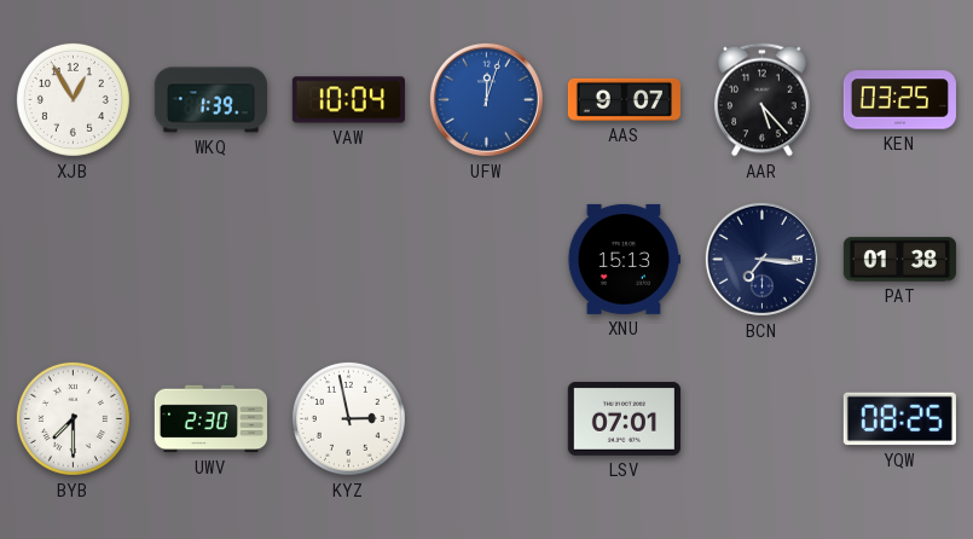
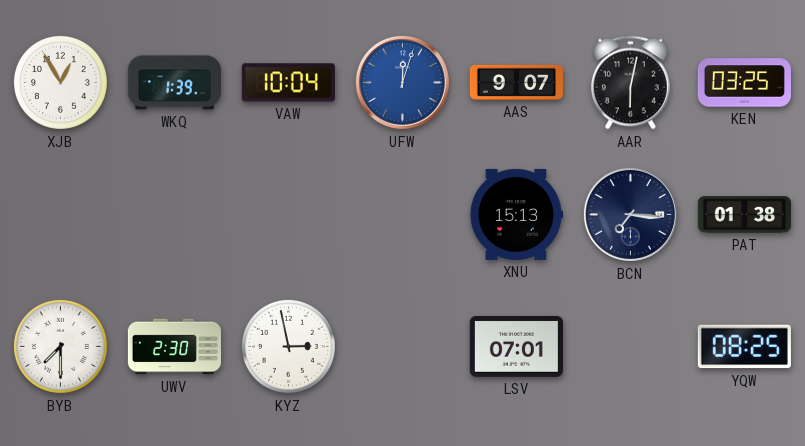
AAR: 5:23 -> 6:02 (631, 83)
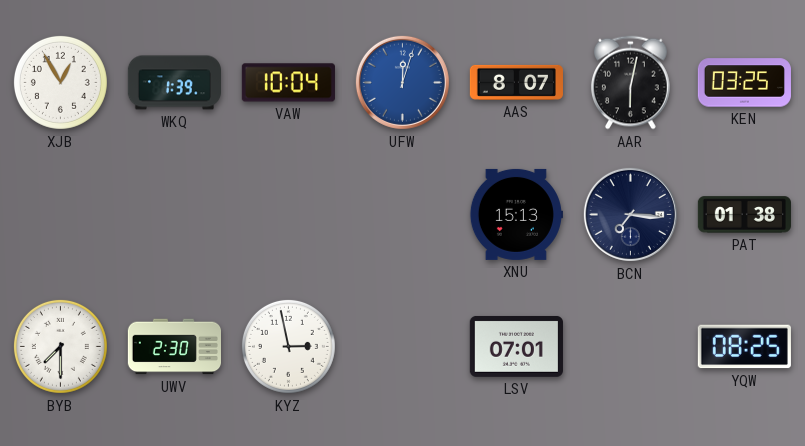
AAS: 9:07 -> 8:07 (516, 82)
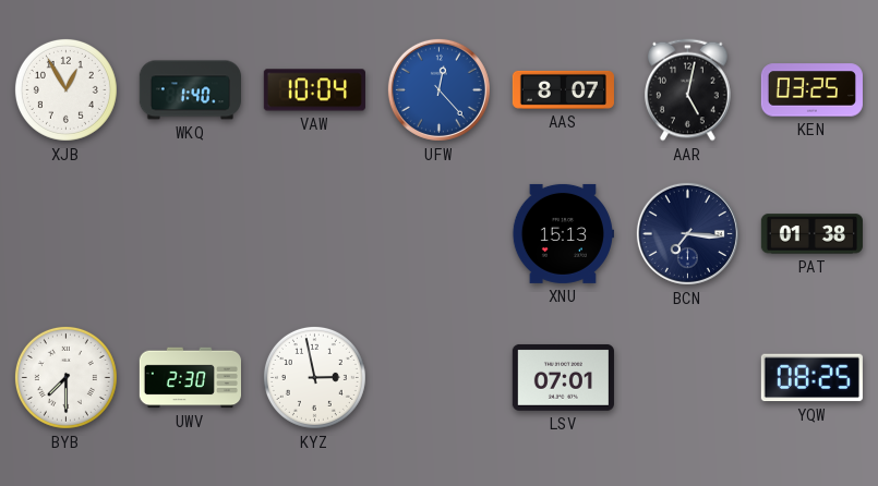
WKQ: 1:39 -> 1:40 (190, 90)
UFW: 12:03 -> 12:23 (438, 89)
AAR: 6:02 -> 5:02 (688, 90)
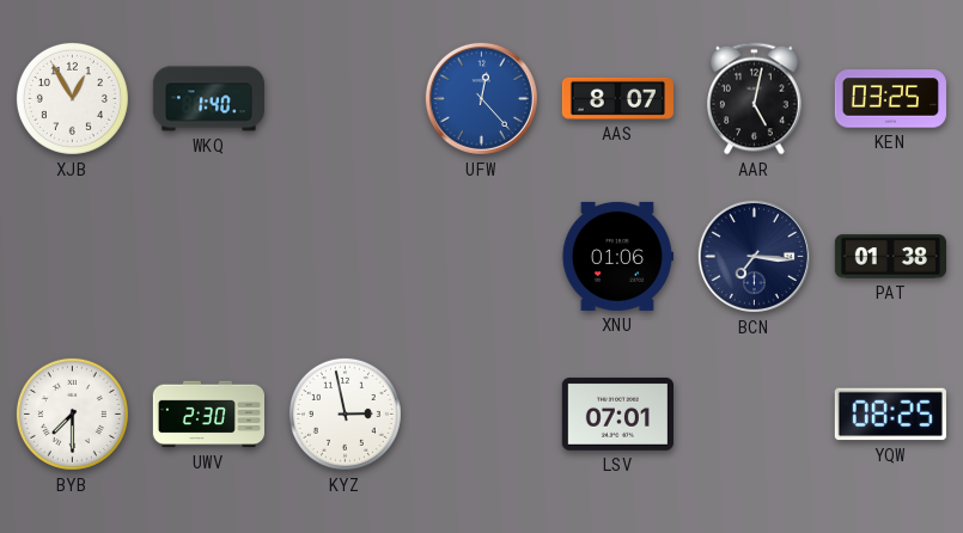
VAW: 10:04 -> none (314, 90)
XNU: 15:13 -> 01:06 (617, 256)
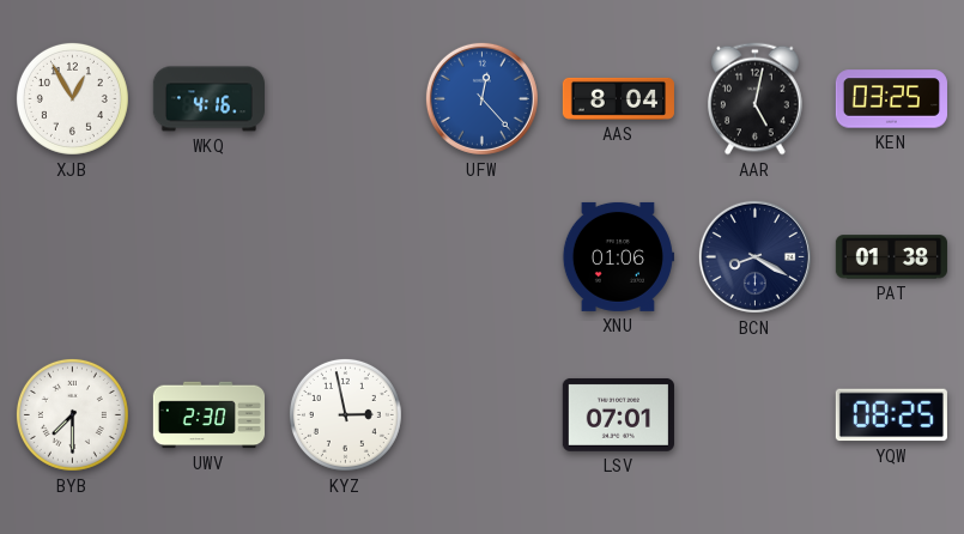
WKQ: 1:40 -> 4:16 (208, 99)
AAS: 8:07 -> 8:04 (618, 98)
BCN: 7:16 -> 8:20 (754, 256)
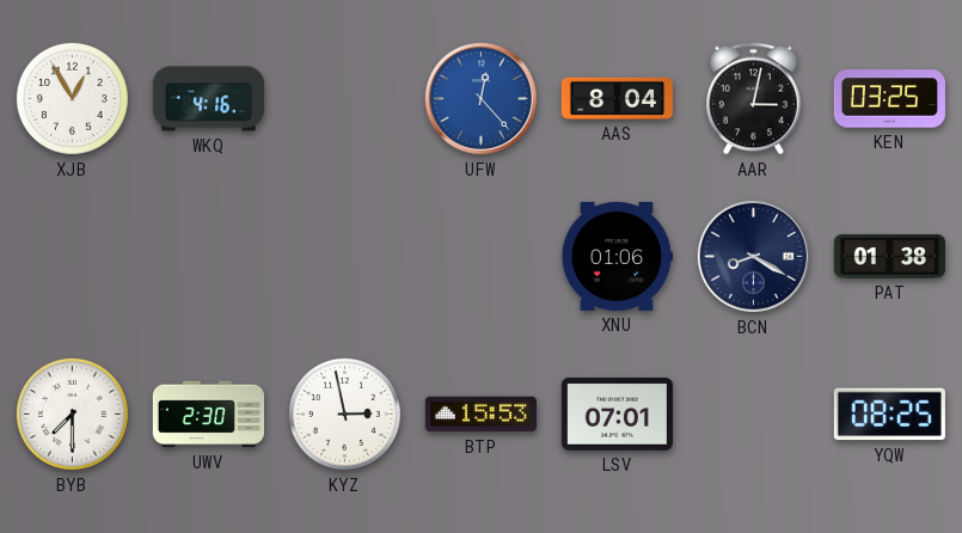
AAR: 5:02 -> 3:02 (754, 99)
BTP: none -> 15:53 (480, 415)
